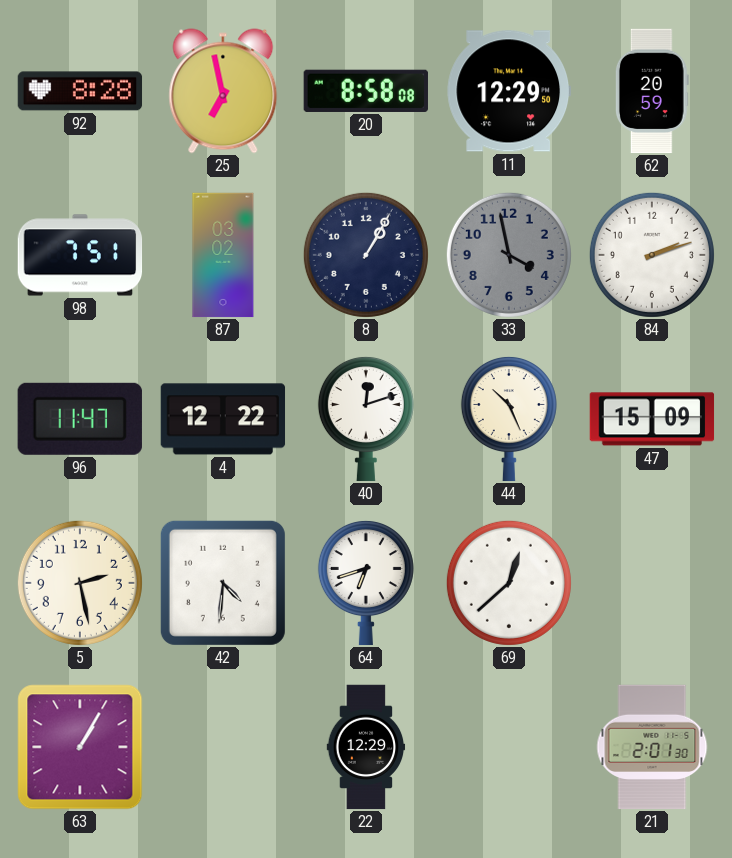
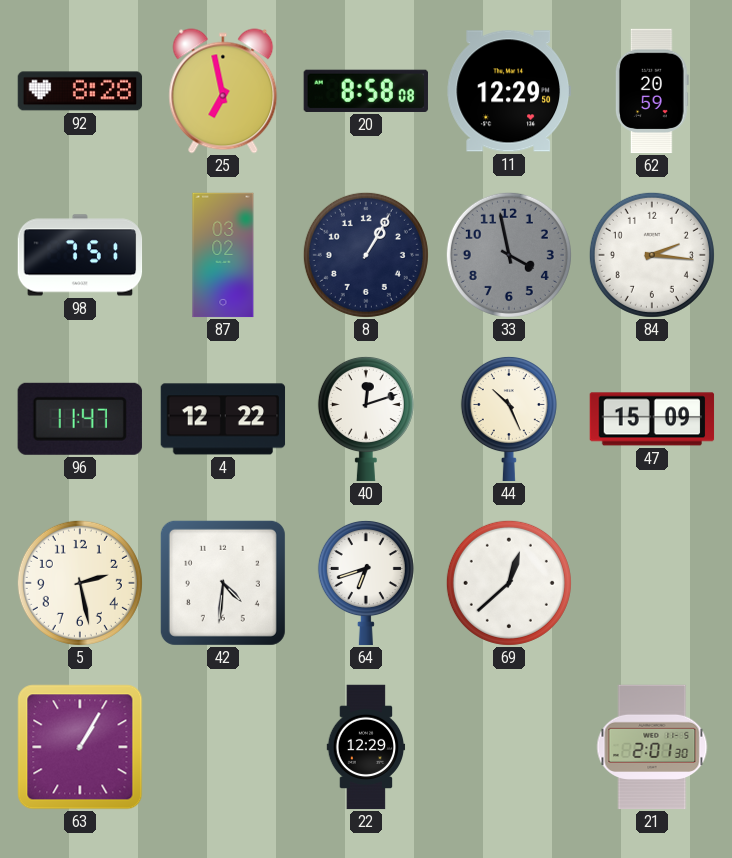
84: 2:12 -> 2:16 (652, 255)
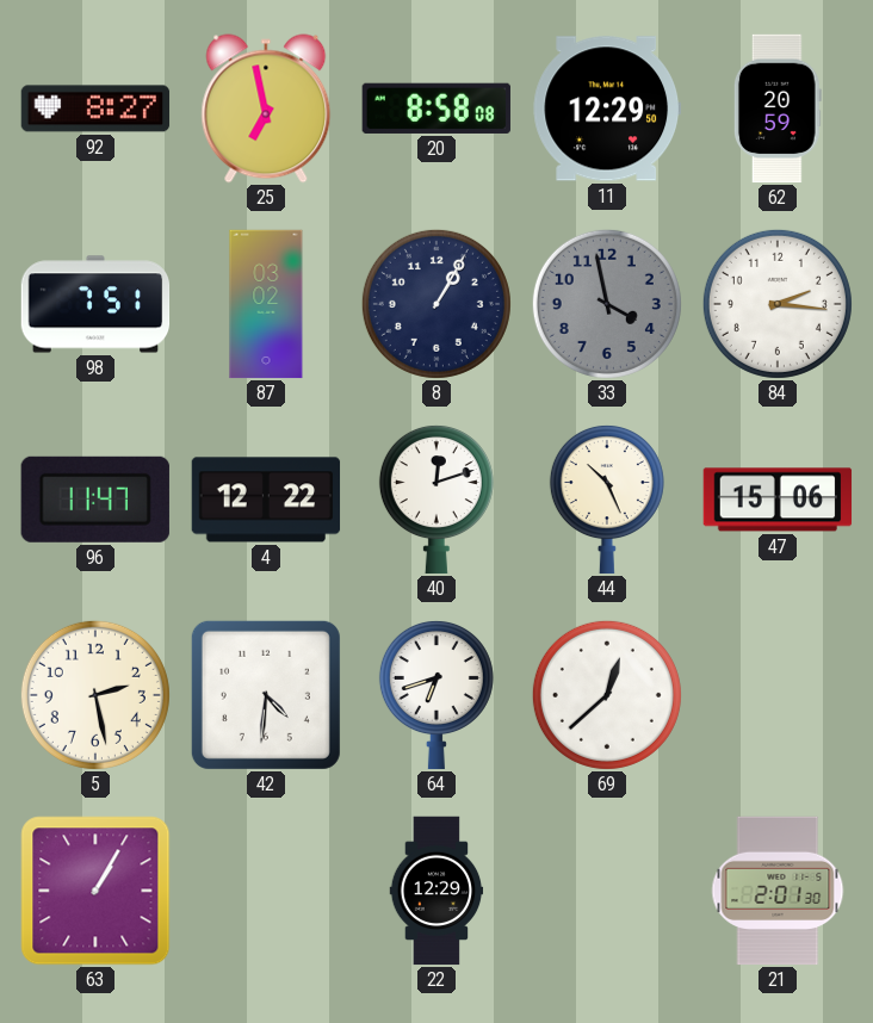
92: 8:28 -> 8:27 (95, 108)
47: 15:09 -> 15:06 (778, 500)
